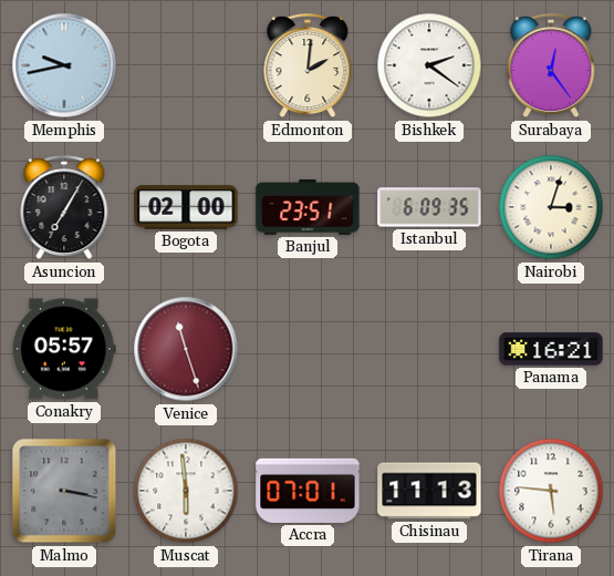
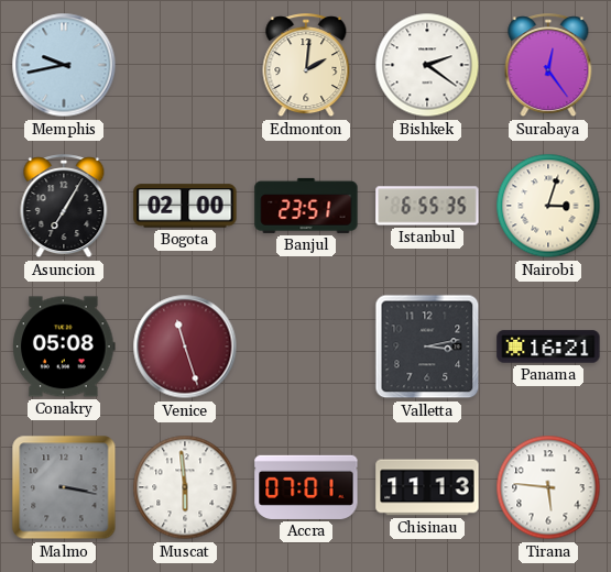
Istanbul: 6:09 -> 6:55 (427, 206)
Conakry: 05:57 -> 05:08 (64, 346)
Valletta: none -> 3:13 (427, 346)
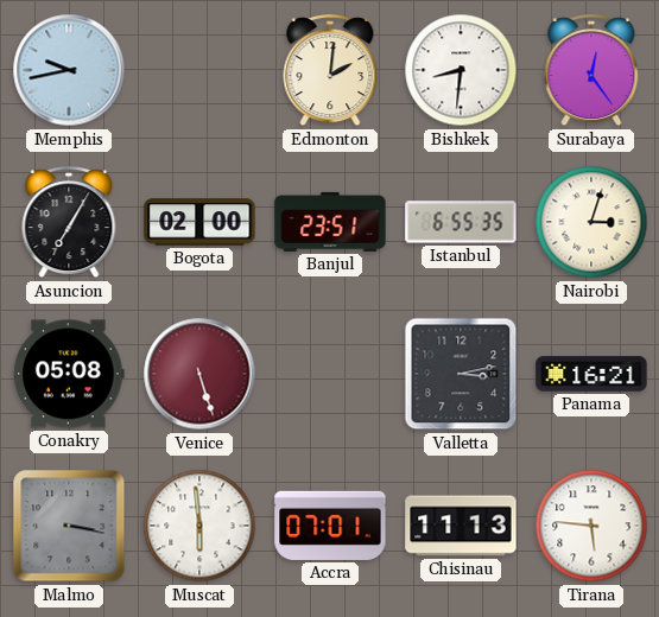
Bishkek: 2:21 -> 8:31 (461, 70)
Venice: 11:27 -> 5:27 (199, 374)
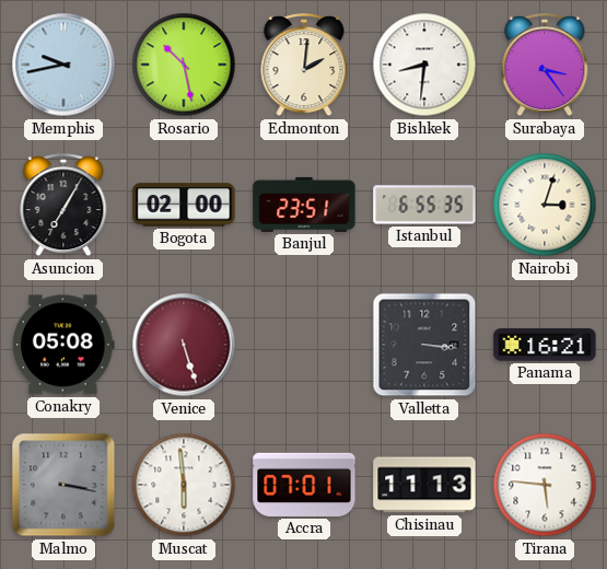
Rosario: none -> 10:28 (184, 65)
Surabaya: 12:24 -> 3:24 (545, 66)
Valletta: 3:13 -> 3:16 (424, 345)
